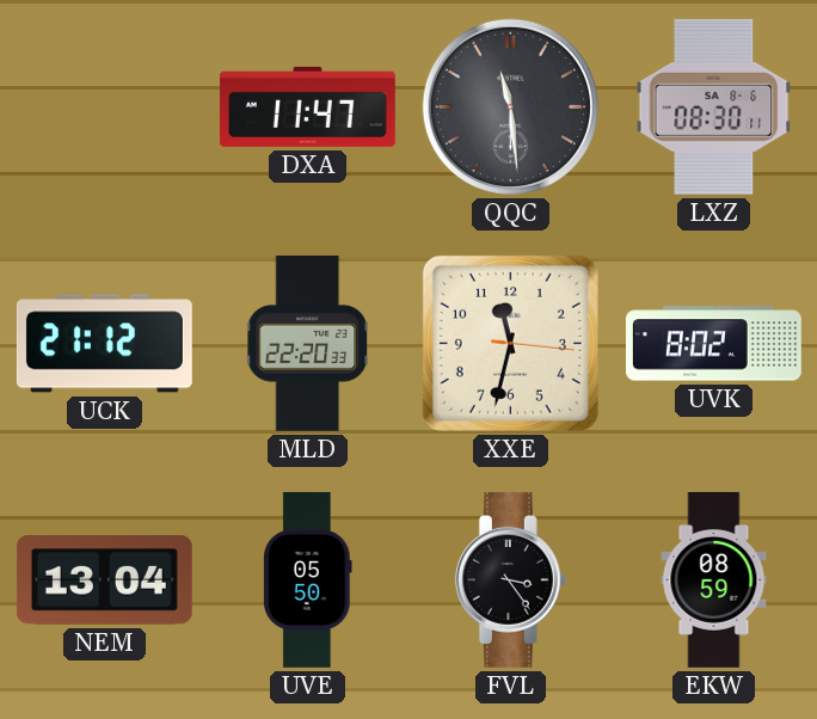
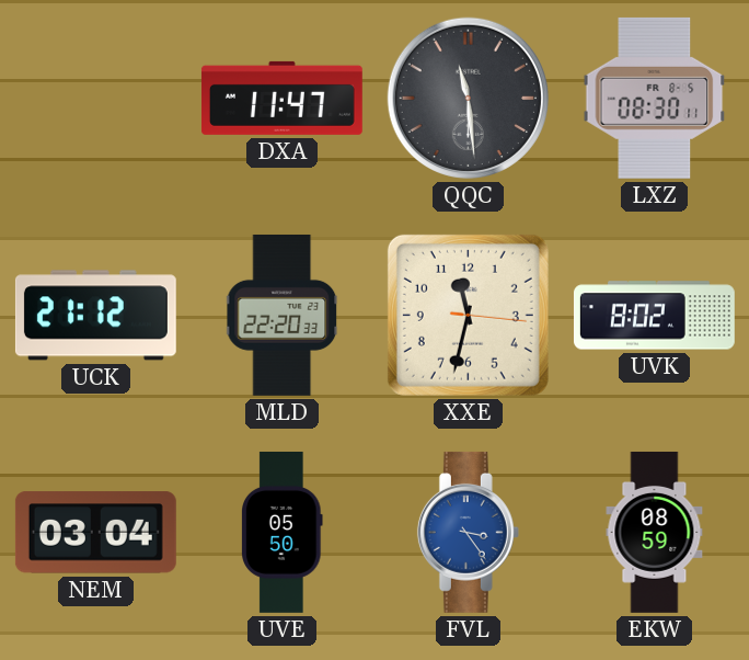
LXZ date: SA 8-6 -> FR 8-5 (655, 98)
NEM: 13:04 -> 03:04 (95, 533)
FVL dial: black -> blue (468, 532)
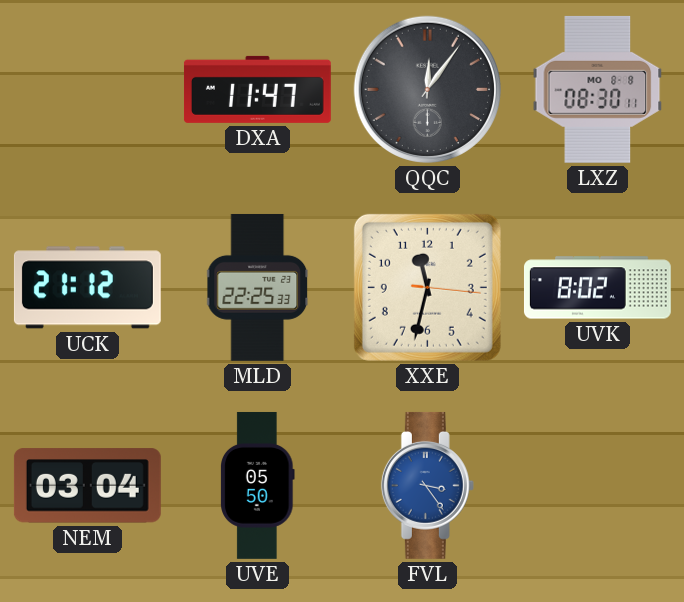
QQC: 11:29 -> 12:06 (427, 89)
LXZ date: FR 8-5 -> MO 8-8 (598, 89)
MLD: 22:20 -> 22:25 (258, 287)
EKW: 08:59 -> none (655, 532)
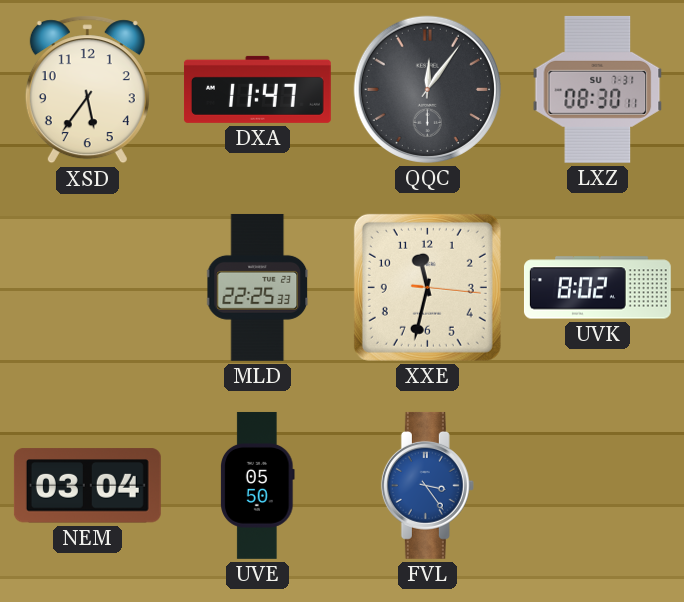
XSD: none -> 5:36 (87, 90)
LXZ date: MO 8-8 -> SU 7-31 (598, 89)
UCK: 21:12 -> none (87, 288)
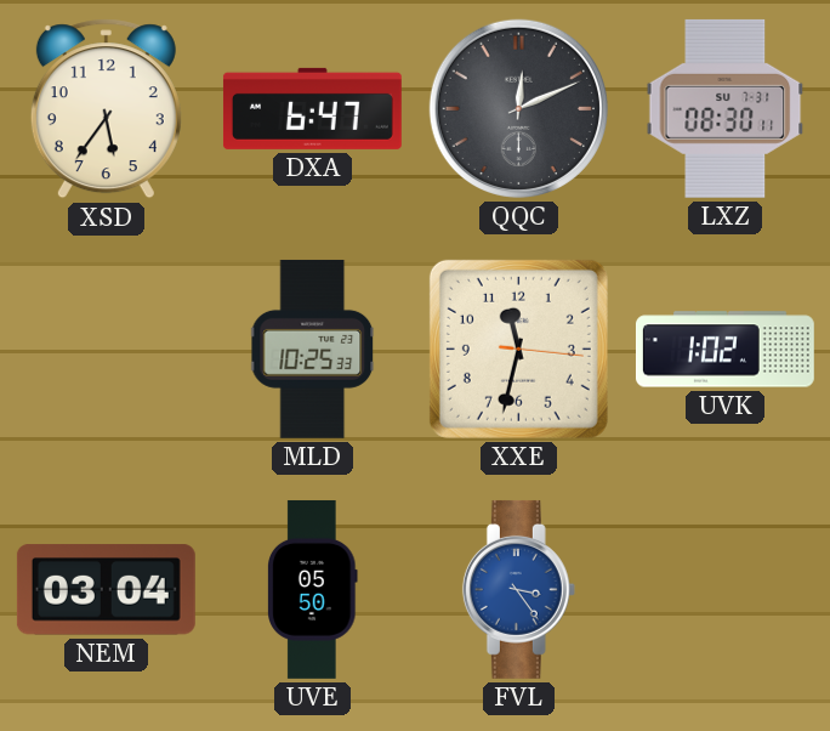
DXA: 11:47 -> 6:47 (312, 108)
QQC: 12:06 -> 12:11 (518, 108)
MLD: 22:25 -> 10:25 (313, 348)
UVK: 8:02 -> 1:02 (724, 350)
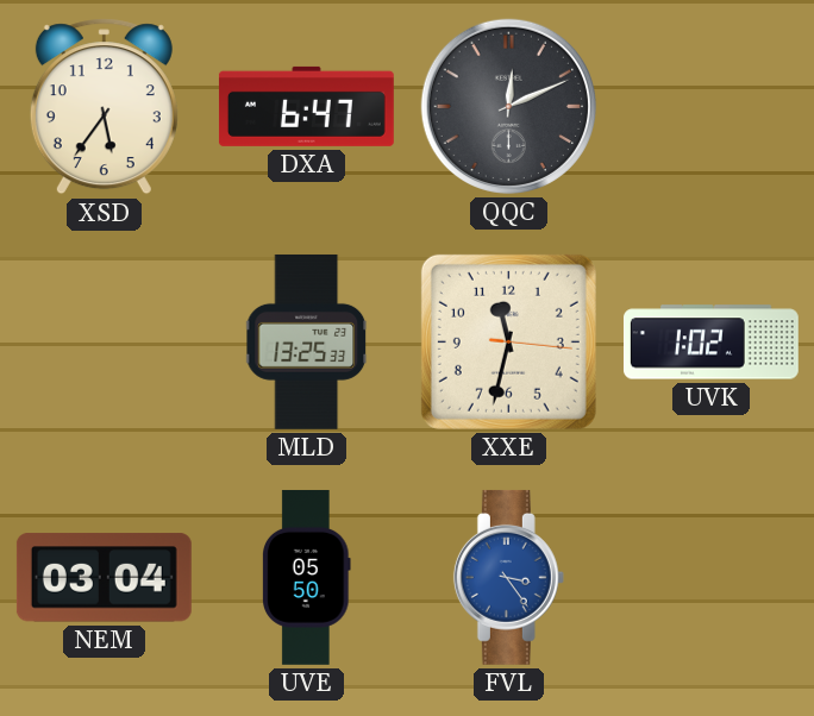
LXZ: 08:30 -> none (726, 108)
MLD: 10:25 -> 13:25 (307, 341)
